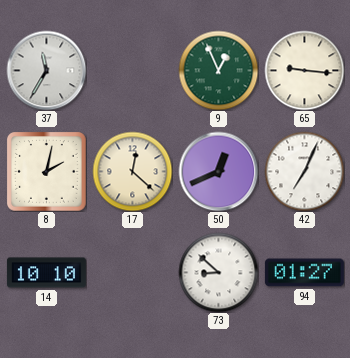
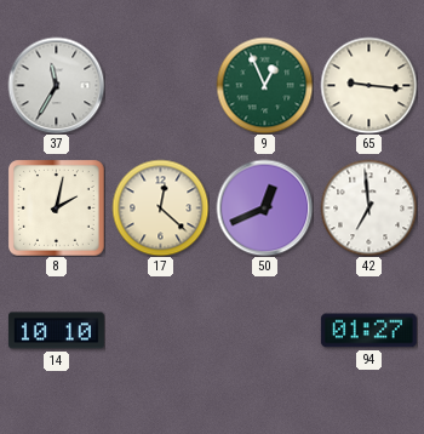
42: 7:04 -> 6:59 (368, 207)
73: 8:52 -> none (218, 272)
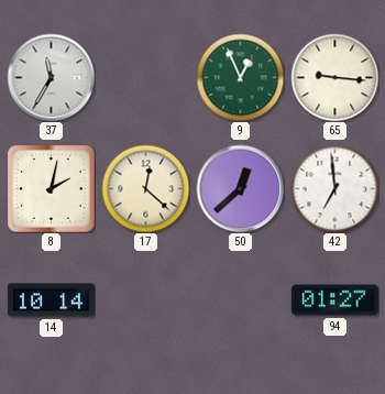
50: 12:41 -> 12:38 (240, 188)
14: 10:10 -> 10:14 (51, 300)
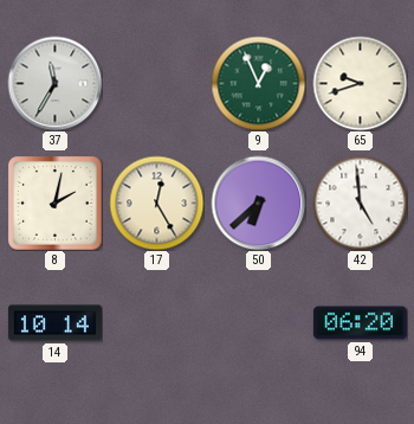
65: 9:16 -> 9:42 (360, 83)
17: 12:22 -> 12:25 (156, 203)
50: 12:38 -> 6:38 (258, 203)
42: 6:59 -> 4:59 (360, 203)
94: 01:27 -> 06:20 (360, 323)
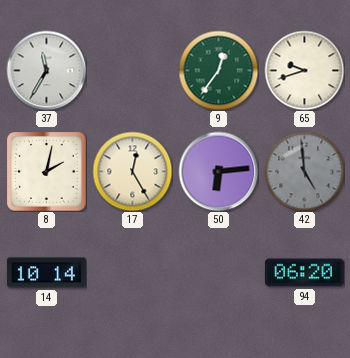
9: 12:56 -> 12:36 (218, 70)
50: 6:38 -> 6:14 (218, 171)
42 dial: white -> grey (304, 171)
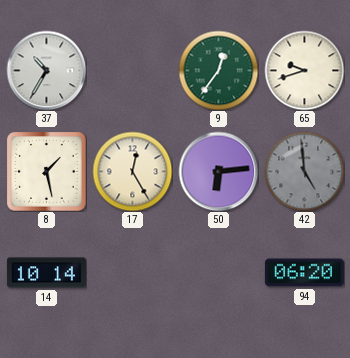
37: 11:35 -> 10:35 (46, 70)
8: 2:02 -> 1:28 (47, 172)
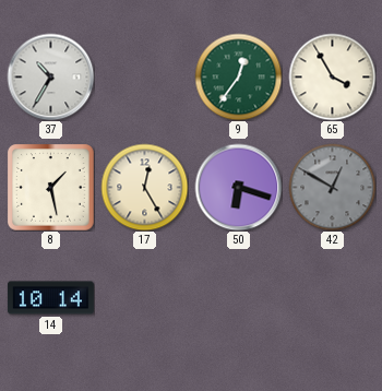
65: 9:42 -> 3:55 (332, 76)
50: 6:14 -> 6:18 (238, 187)
42: 4:59 -> 12:50 (332, 187)
94: 06:20 -> none (304, 273)
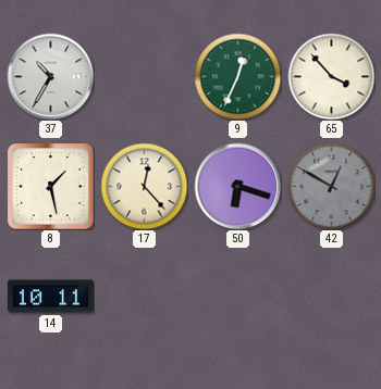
9: 12:36 -> 12:34 (237, 76)
65: 3:55 -> 3:53 (331, 76)
17: 12:25 -> 12:23 (144, 186)
14: 10:14 -> 10:11 (50, 297)
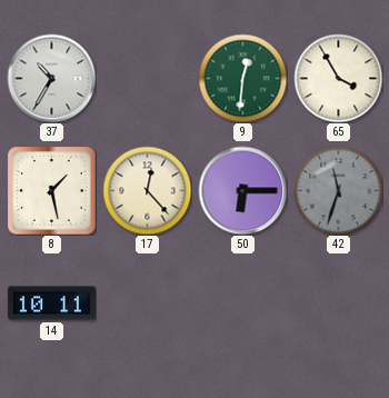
9: 12:34 -> 12:31 (242, 78)
65: 3:53 -> 3:55 (338, 78)
50: 6:18 -> 6:15 (242, 190)
42: 12:50 -> 11:33 (338, 190)
